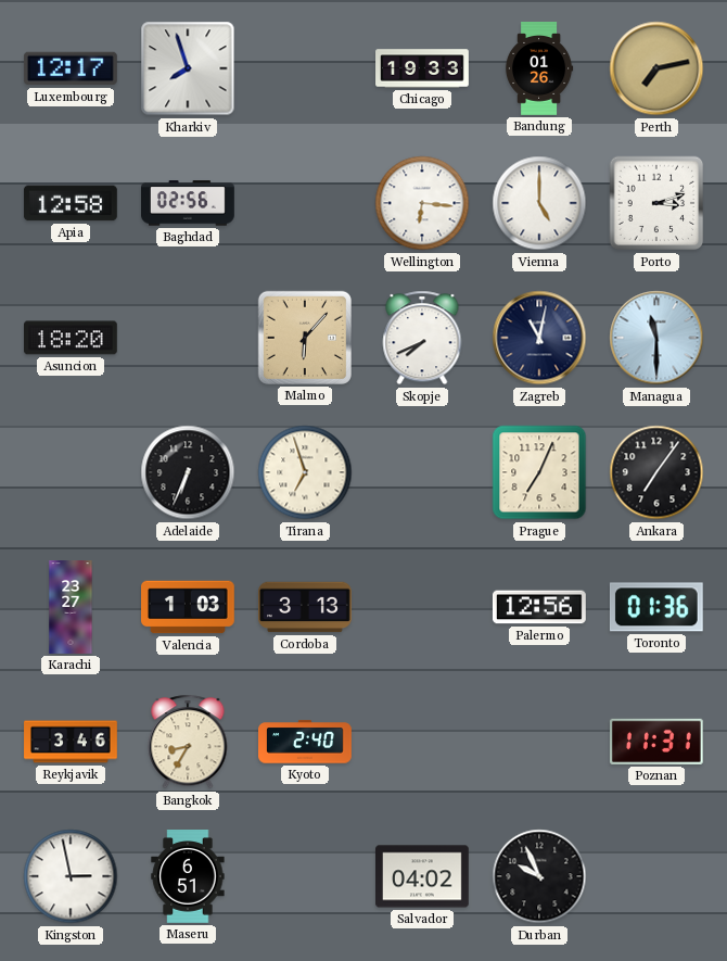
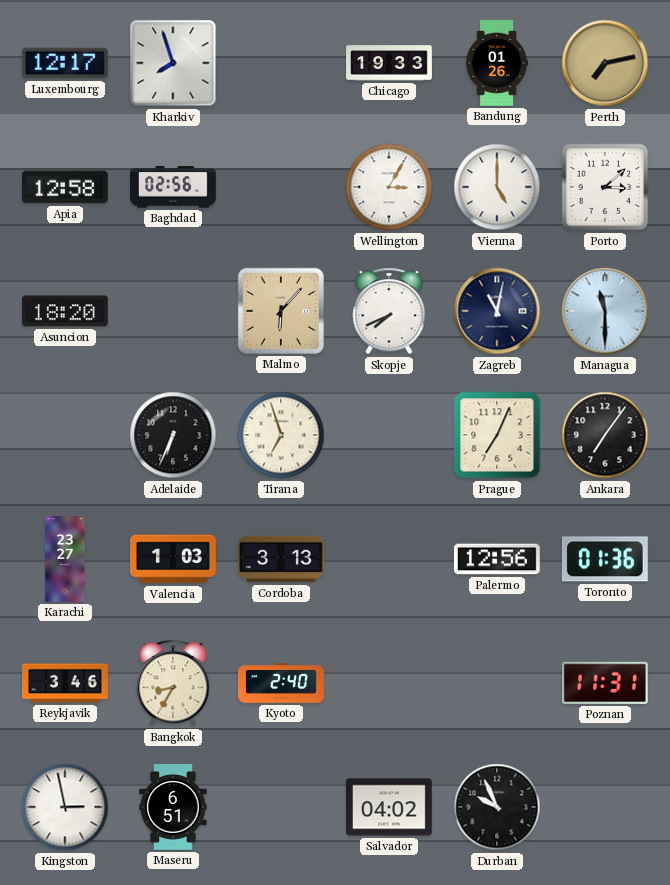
Wellington: 6:16 -> 3:05 (389, 187)
Porto: 3:12 -> 3:08 (605, 187)
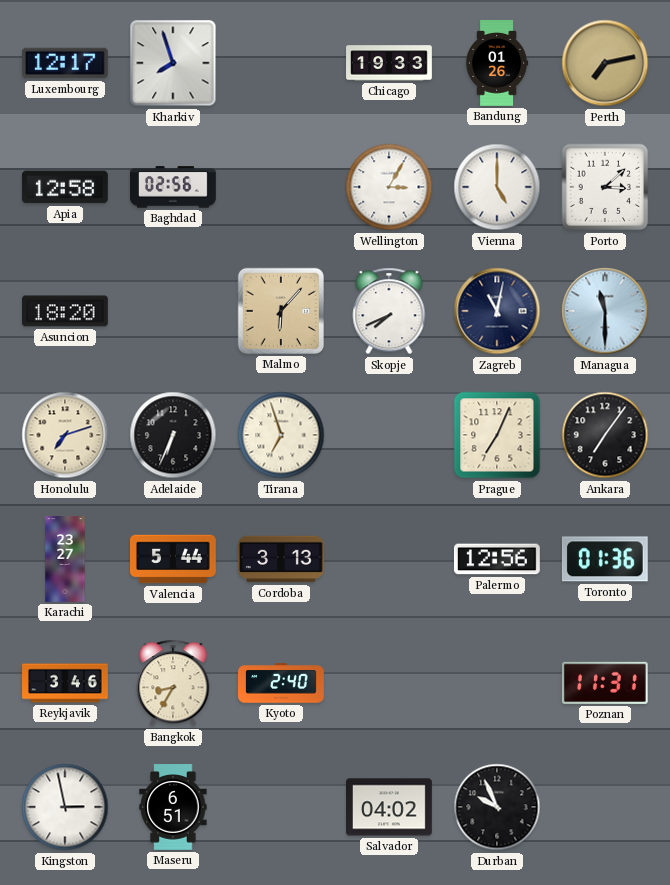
Honolulu: none -> 7:12 (65, 435)
Valencia: 1:03 -> 5:44 (174, 559)
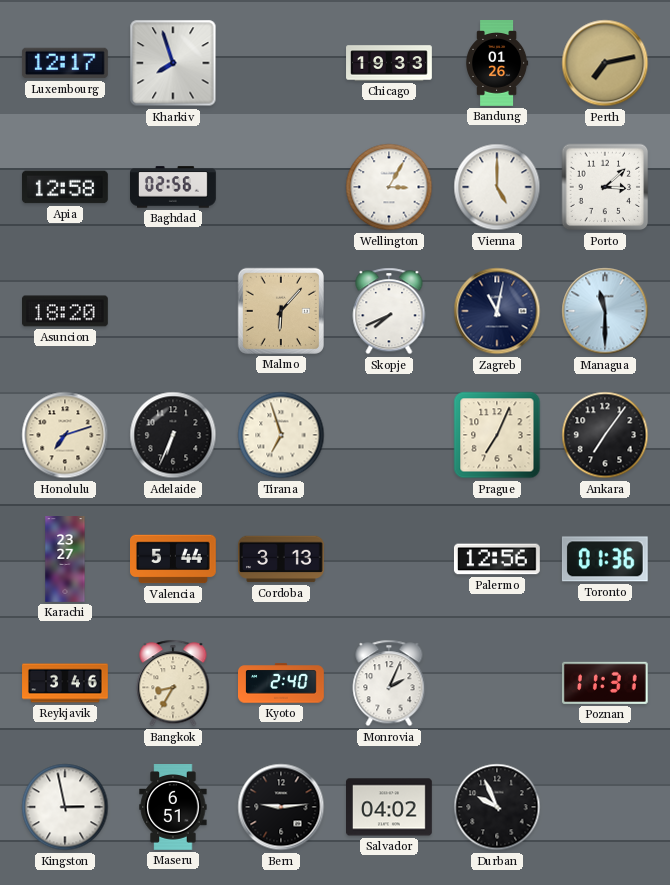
Monrovia: none -> 2:04 (389, 683)
Bern: none -> 9:14 (281, 807)
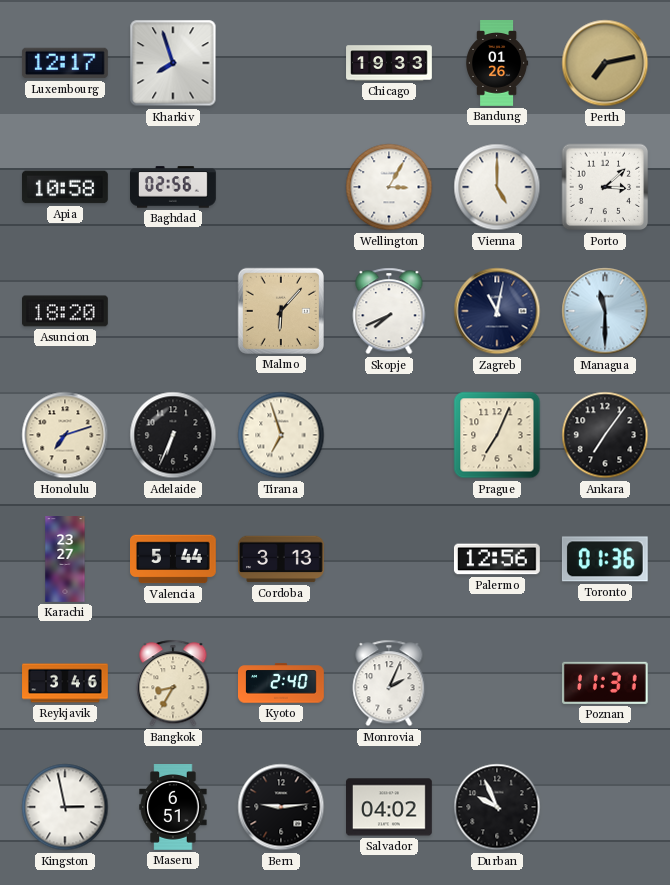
Apia: 12:58 -> 10:58 (65, 187)
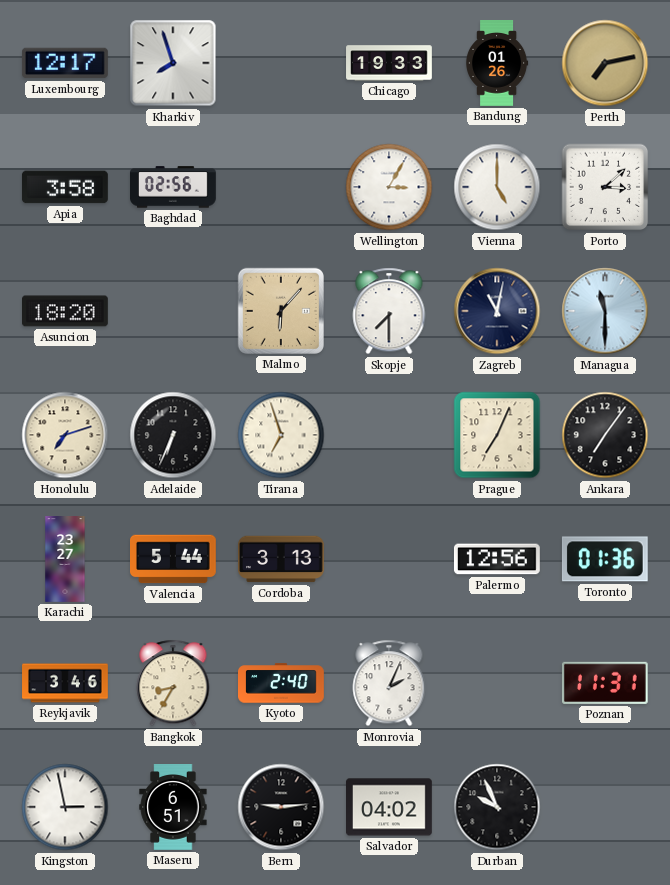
Apia: 10:58 -> 3:58 (65, 187)
Skopje: 7:41 -> 7:30 (389, 311)
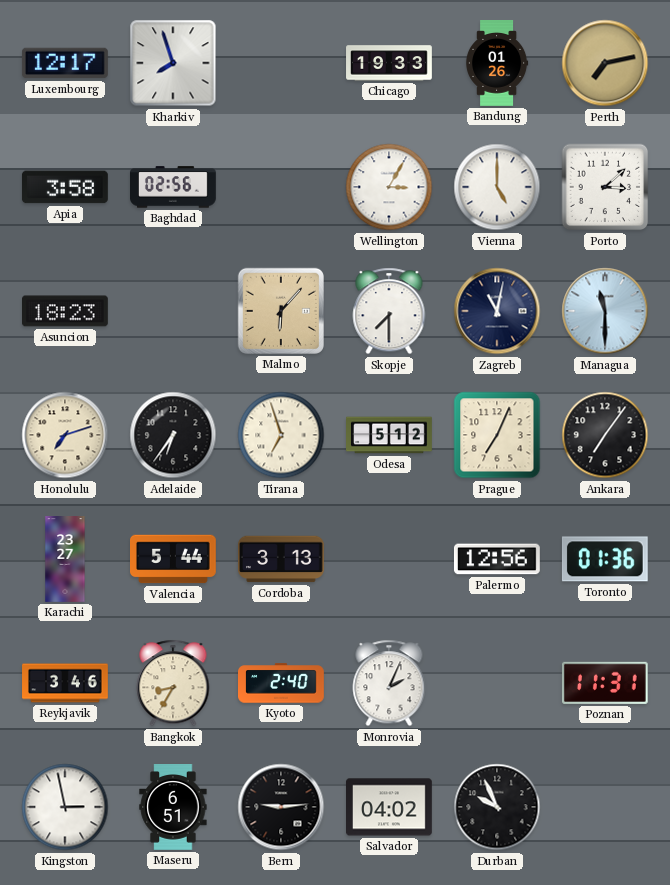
Asuncion: 18:20 -> 18:23 (66, 311)
Adelaide: 6:34 -> 6:36 (173, 435)
Odesa: none -> 5:12 (390, 435)
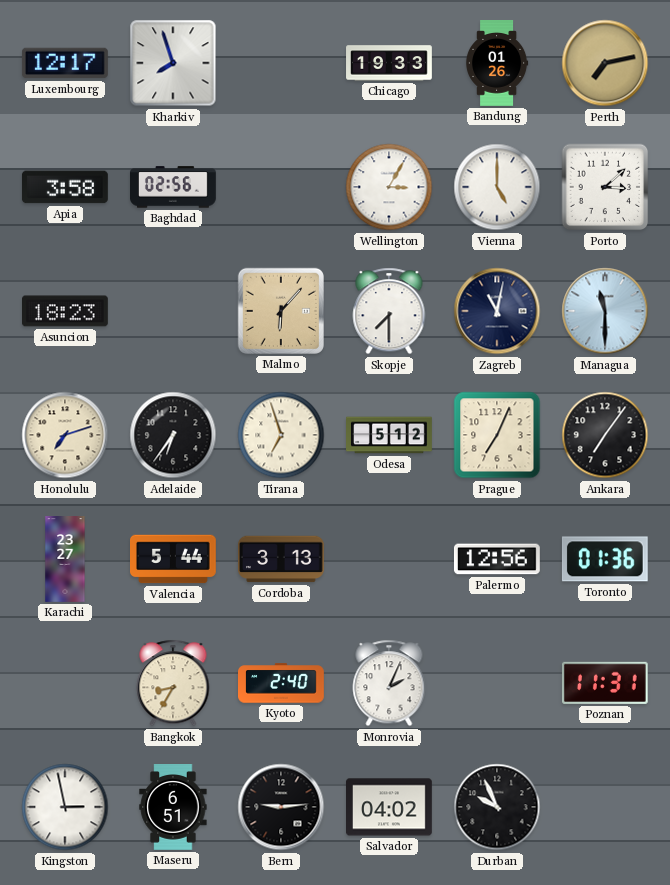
Reykjavik: 3:46 -> none (65, 683)
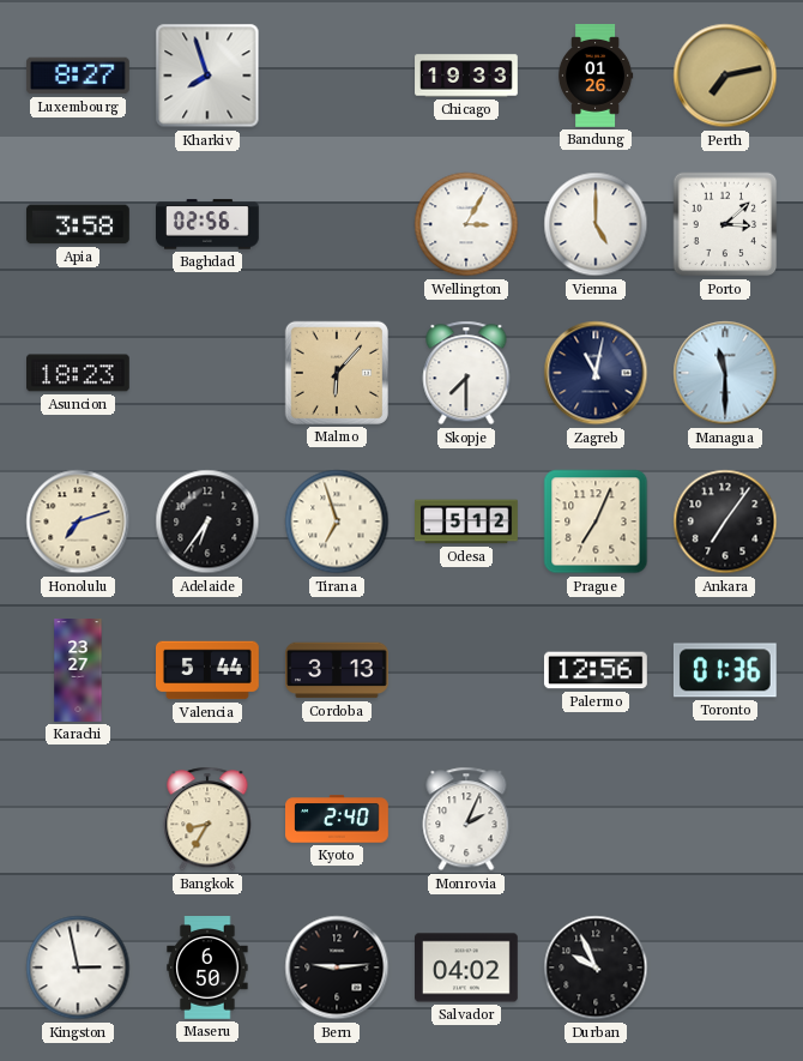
Luxembourg: 12:17 -> 8:27 (78, 76)
Poznan: 11:31 -> none (605, 683)
Maseru: 6:51 -> 6:50 (207, 969)
